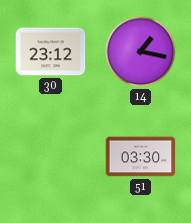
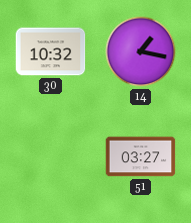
30: 23:12 -> 10:32 (51, 52)
51: 03:30 -> 03:27 (141, 157)
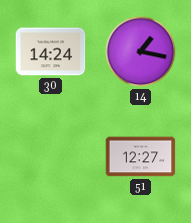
30: 10:32 -> 14:24 (51, 52)
51: 03:27 -> 12:27 (141, 157)
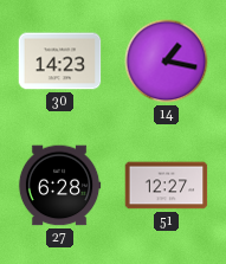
30: 14:24 -> 14:23 (60, 62)
27: none -> 6:28 (59, 186)
